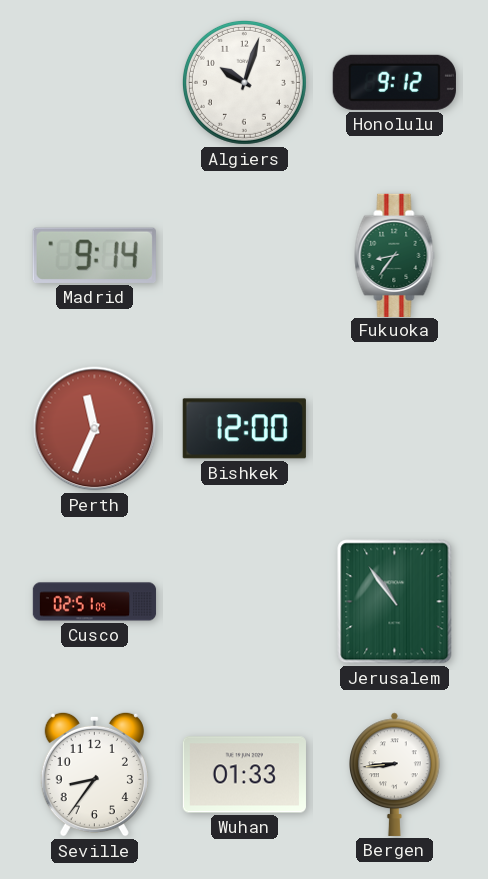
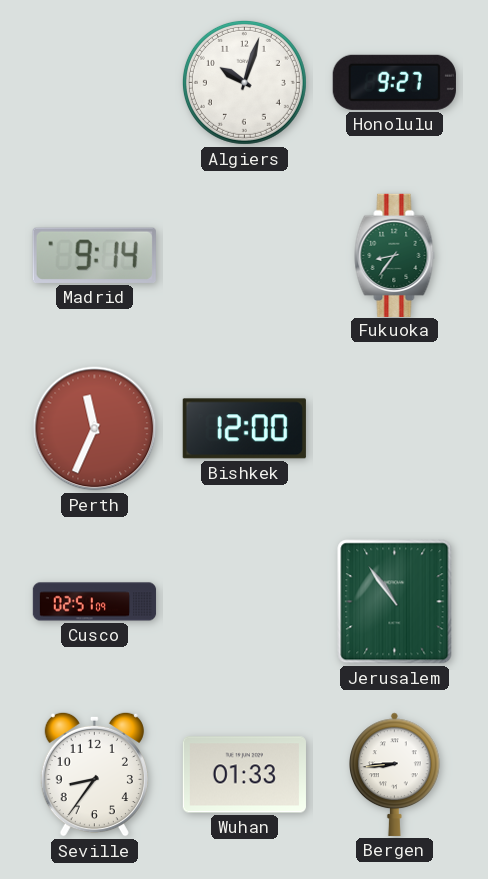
Honolulu: 9:12 -> 9:27 (394, 82)
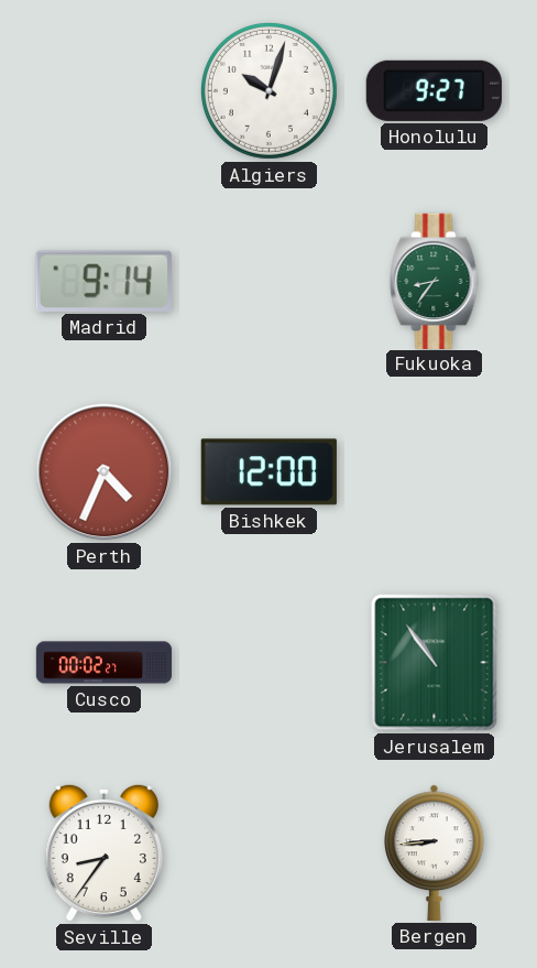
Perth: 11:34 -> 4:34 (105, 472)
Cusco: 02:51 -> 00:02 (105, 663)
Wuhan: 01:33 -> none (244, 775)
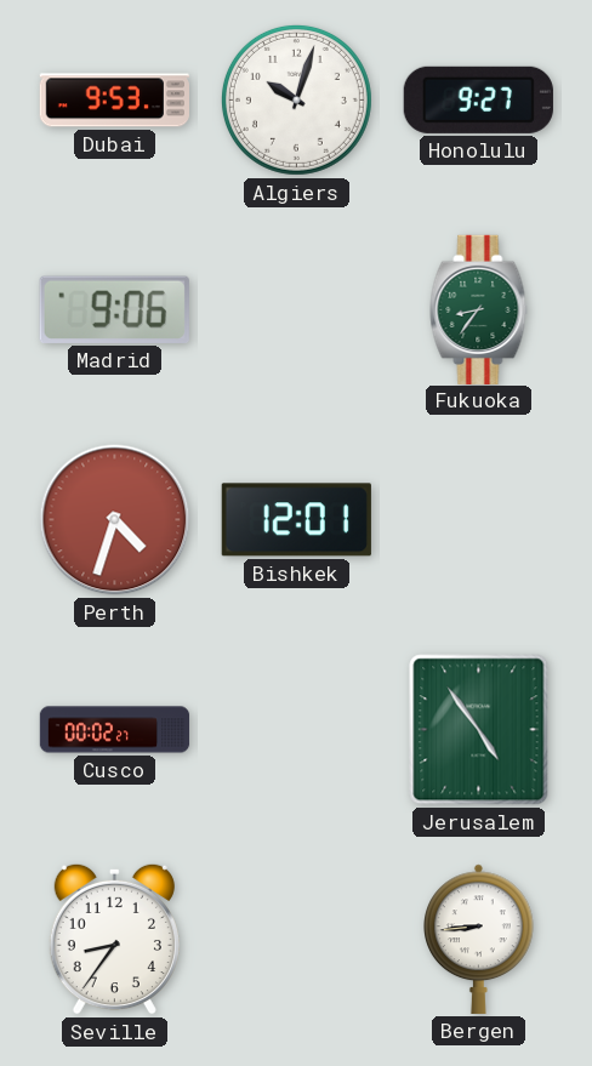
Dubai: none -> 9:53 (114, 101)
Madrid: 9:14 -> 9:06 (114, 309)
Perth: 4:34 -> 4:33 (115, 520)
Bishkek: 12:00 -> 12:01 (296, 520)
Jerusalem: 10:54 -> 4:54 (479, 730)
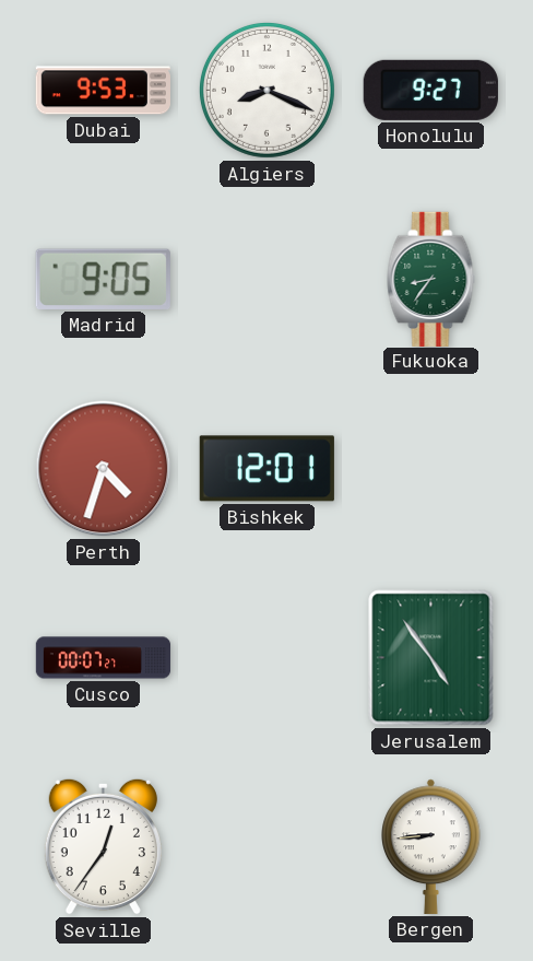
Algiers: 10:03 -> 8:19 (266, 90)
Madrid: 9:06 -> 9:05 (103, 279)
Cusco: 00:02 -> 00:07 (104, 658)
Seville: 8:36 -> 12:36 (103, 846)
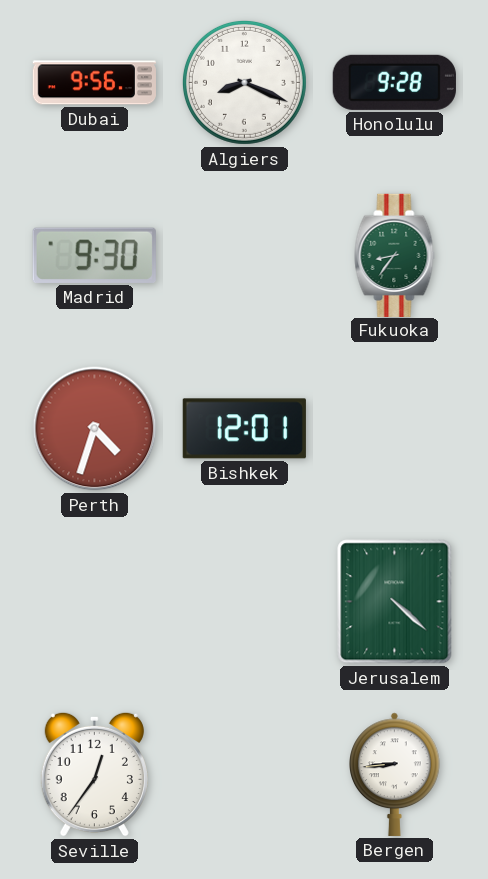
Dubai: 9:53 -> 9:56 (94, 83)
Honolulu: 9:27 -> 9:28 (394, 82)
Madrid: 9:05 -> 9:30 (94, 255)
Cusco: 00:07 -> none (104, 658)
Jerusalem: 4:54 -> 4:22 (395, 602)
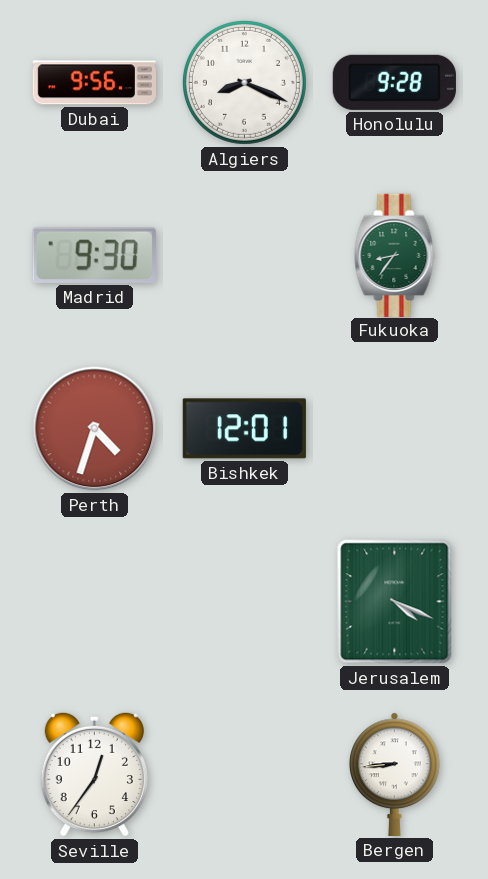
Jerusalem: 4:22 -> 4:19 (395, 602)
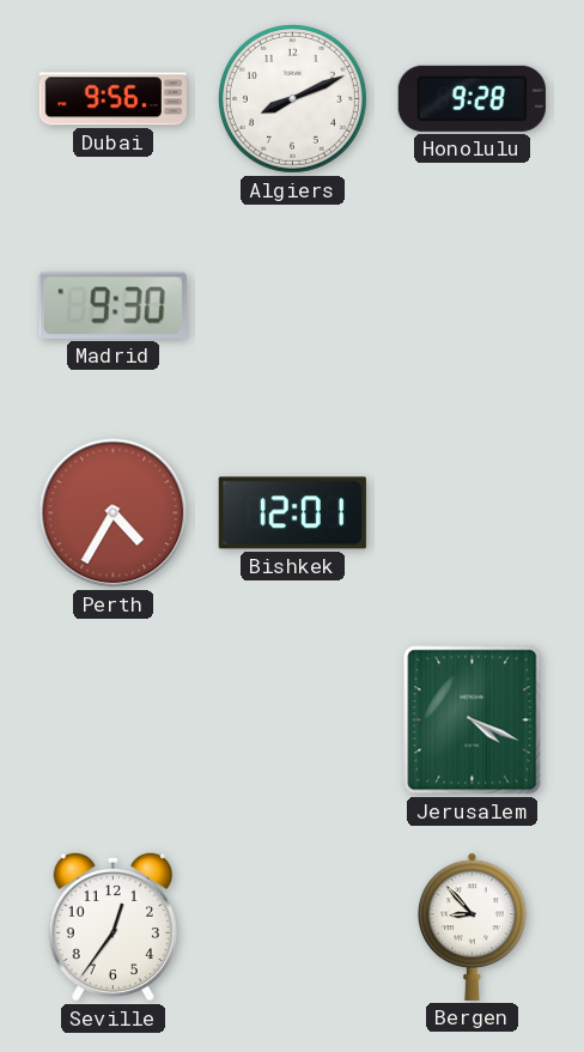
Algiers: 8:19 -> 8:11 (292, 98)
Fukuoka: 8:36 -> none (395, 255)
Perth: 4:33 -> 4:35 (114, 513)
Bergen: 8:44 -> 8:53 (473, 926)
